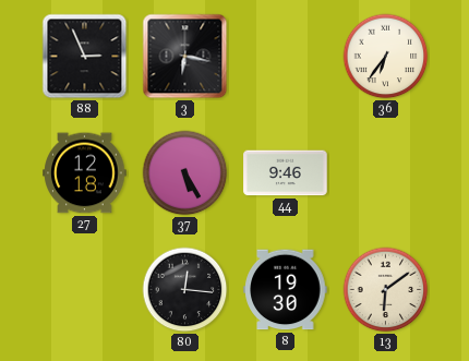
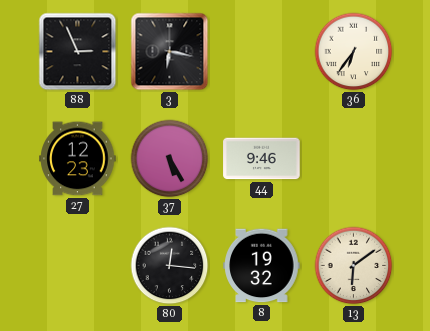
27: 12:18 -> 12:23 (78, 159)
8: 19:30 -> 19:32 (262, 266)
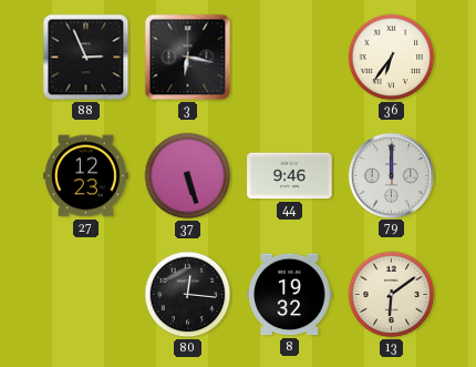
37: 5:25 -> 5:27 (188, 176)
79: none -> 12:00 (391, 175)
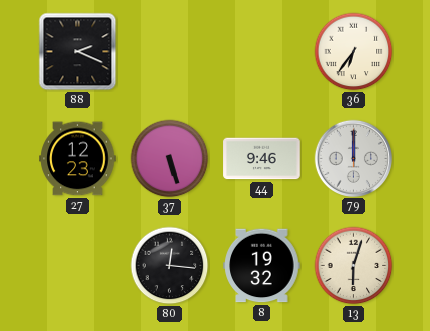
88: 2:56 -> 2:19 (78, 52)
3: 6:17 -> none (188, 58)
13: 6:09 -> 6:03 (354, 266)
